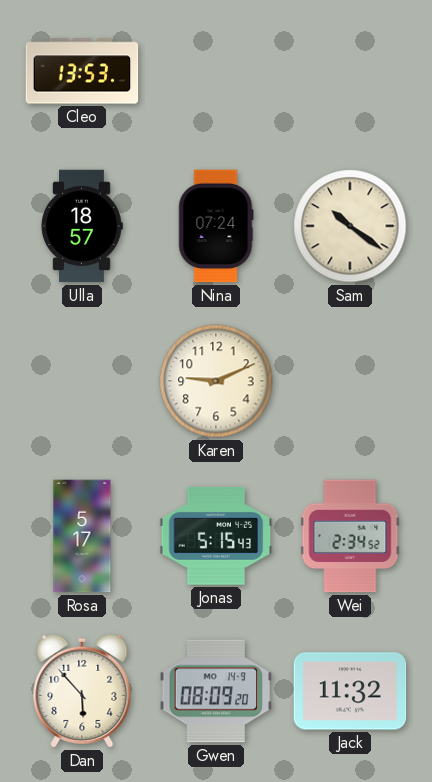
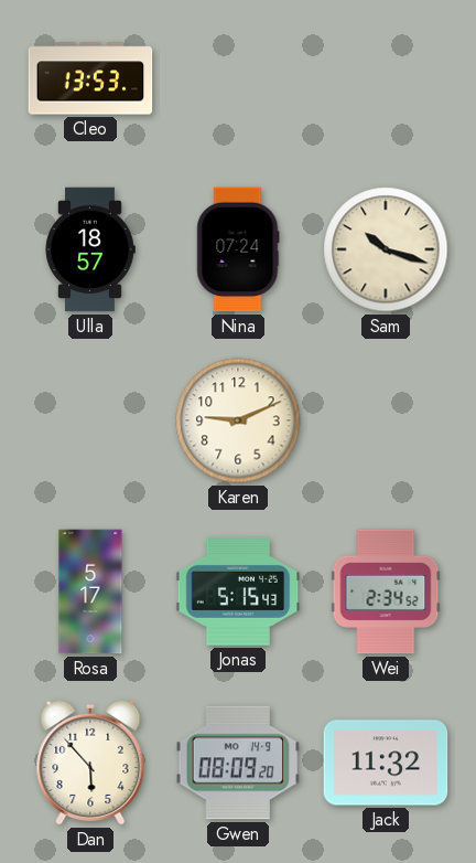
Sam: 10:21 -> 10:18 (386, 249)
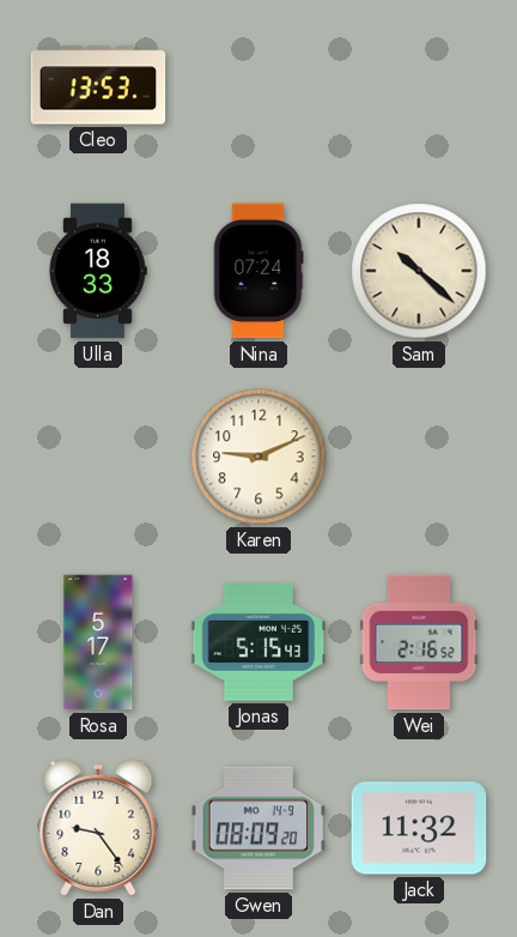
Ulla: 18:57 -> 18:33 (98, 271)
Sam: 10:18 -> 10:22 (419, 271)
Wei: 2:34 -> 2:16 (419, 642)
Dan: 5:53 -> 9:24 (98, 828)
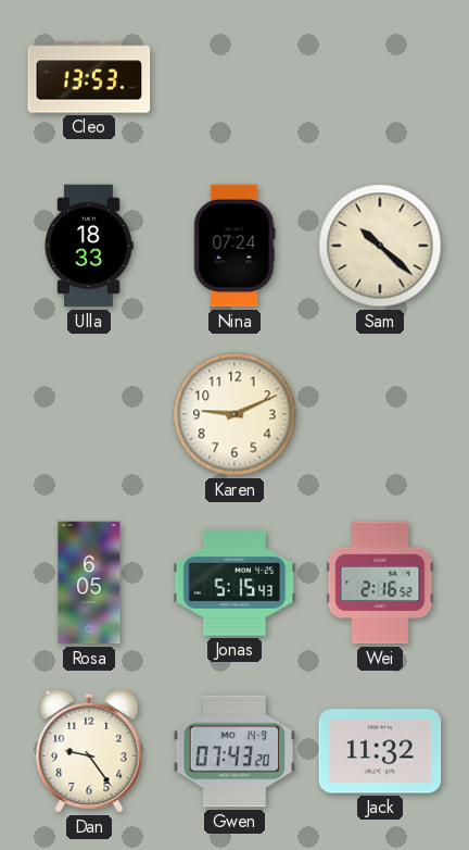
Rosa: 5:17 -> 6:05 (89, 583)
Gwen: 08:09 -> 07:43 (234, 751)
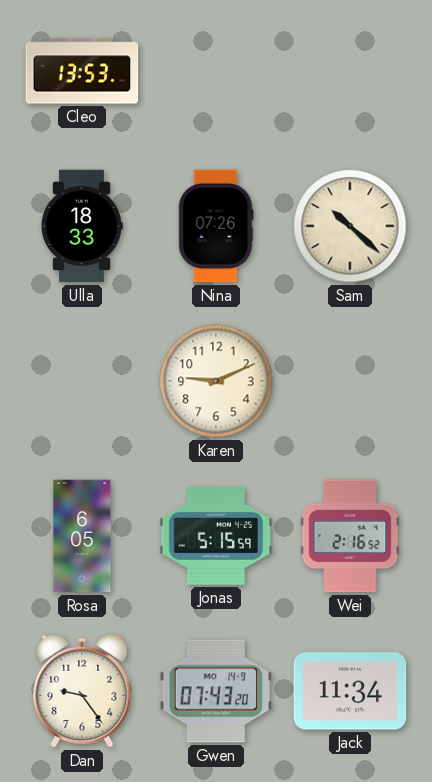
Nina: 07:24 -> 07:26 (216, 226)
Jonas: 5:15:43 -> 5:15:59 (216, 536)
Jack: 11:32 -> 11:34 (350, 691)
